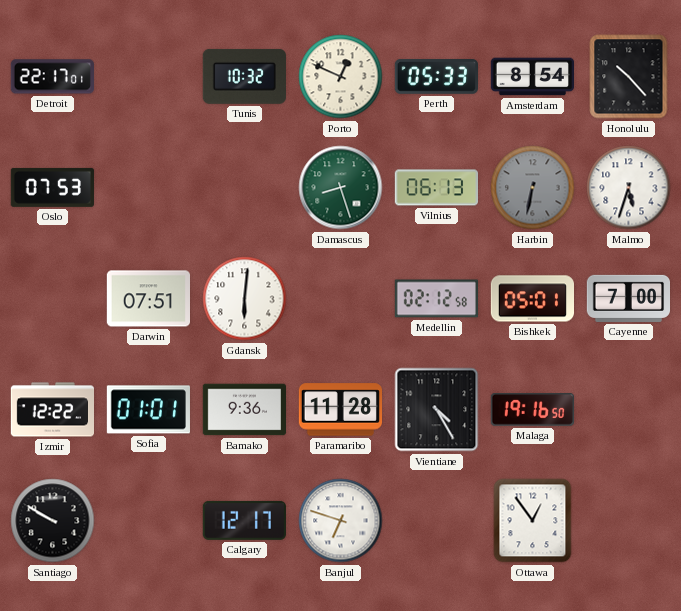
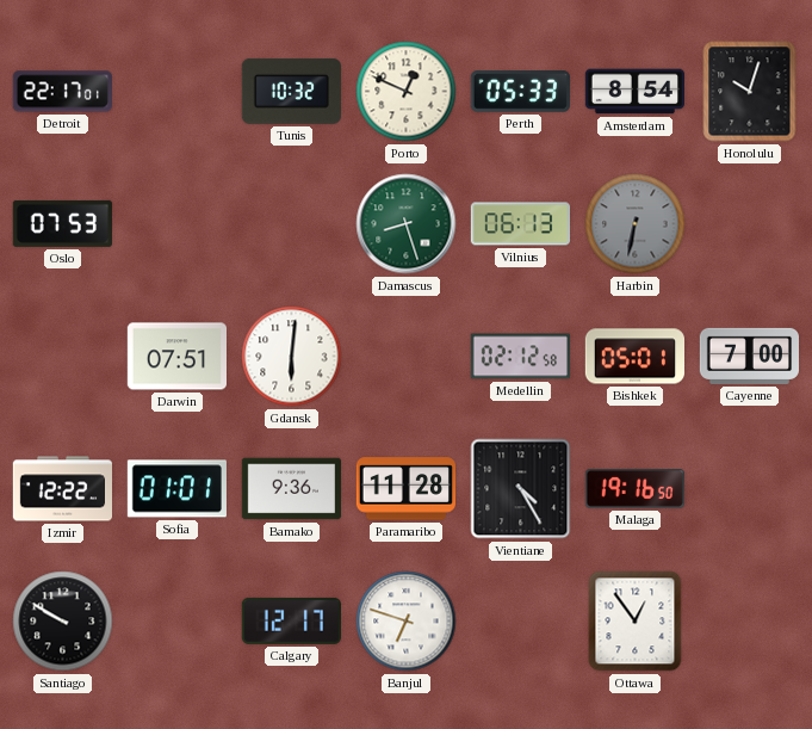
Honolulu: 10:23 -> 10:03 (750, 92)
Malmo: 5:33 -> none (629, 188)
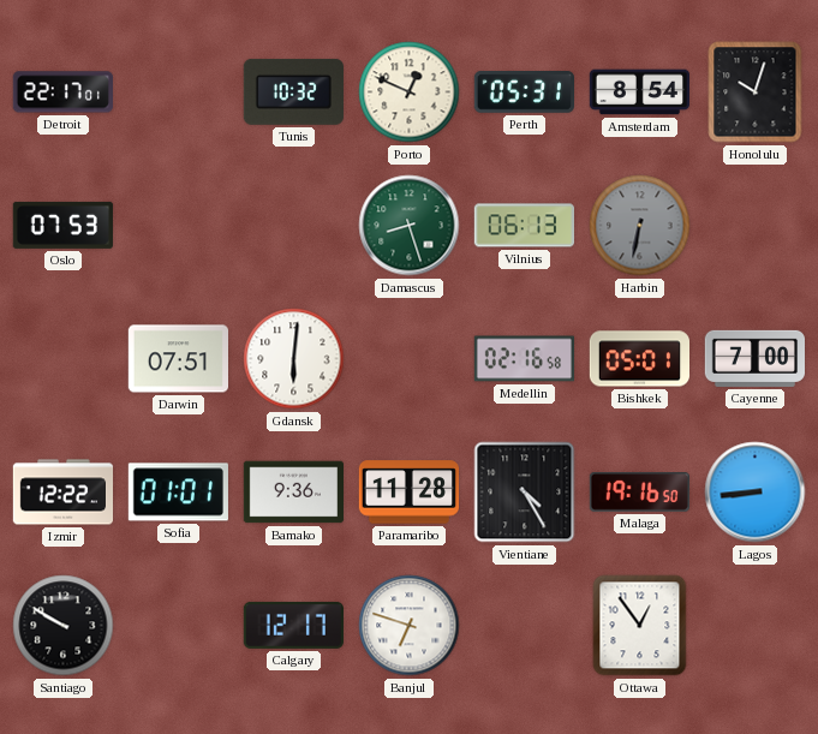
Perth: 05:33 -> 05:31 (524, 93)
Medellin: 02:12 -> 02:16 (524, 359)
Lagos: none -> 8:44 (756, 493)
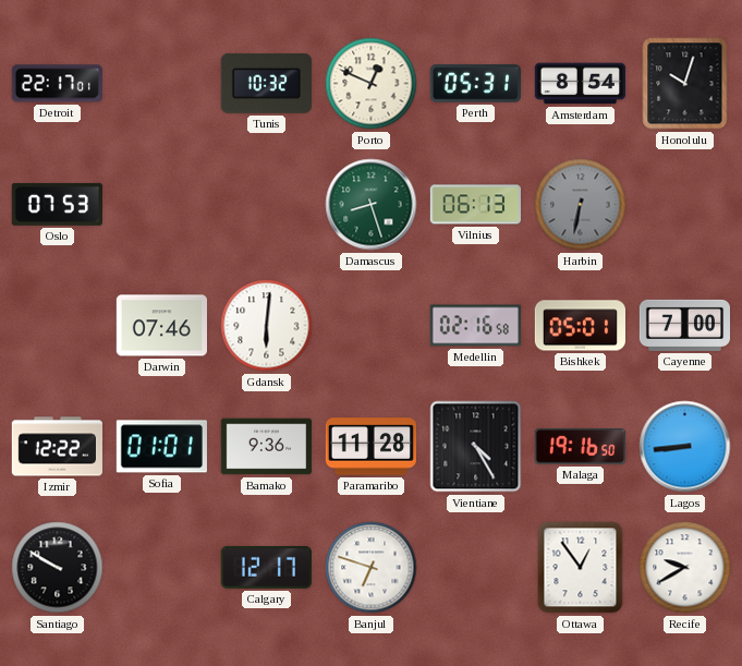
Darwin: 07:51 -> 07:46 (161, 326)
Recife: none -> 9:40 (685, 568)
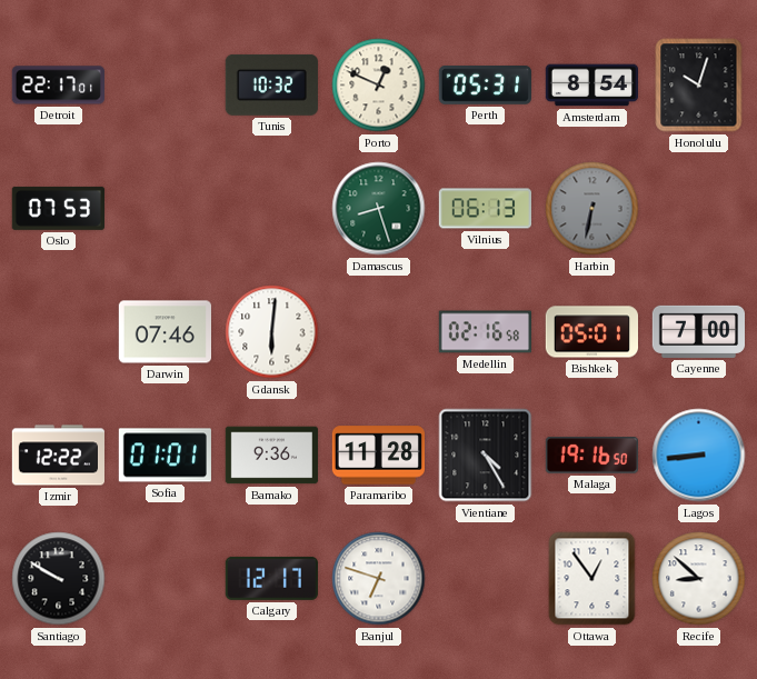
Recife: 9:40 -> 8:52 (699, 579)
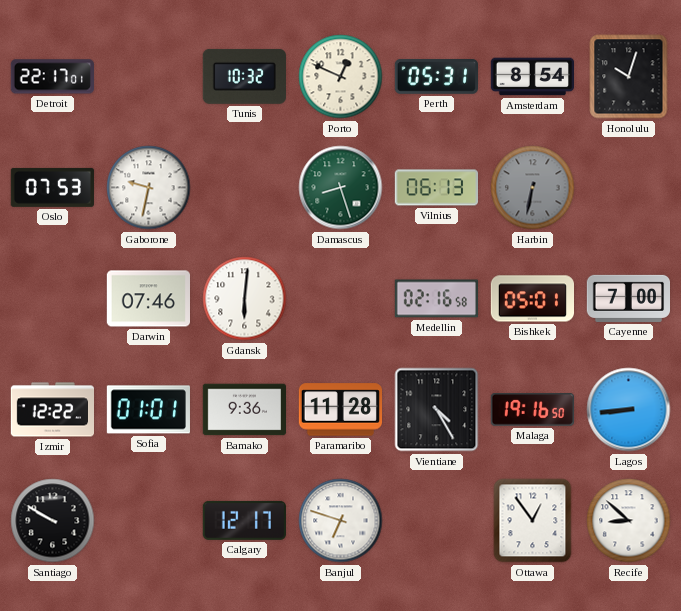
Gaborone: none -> 9:32 (149, 188)
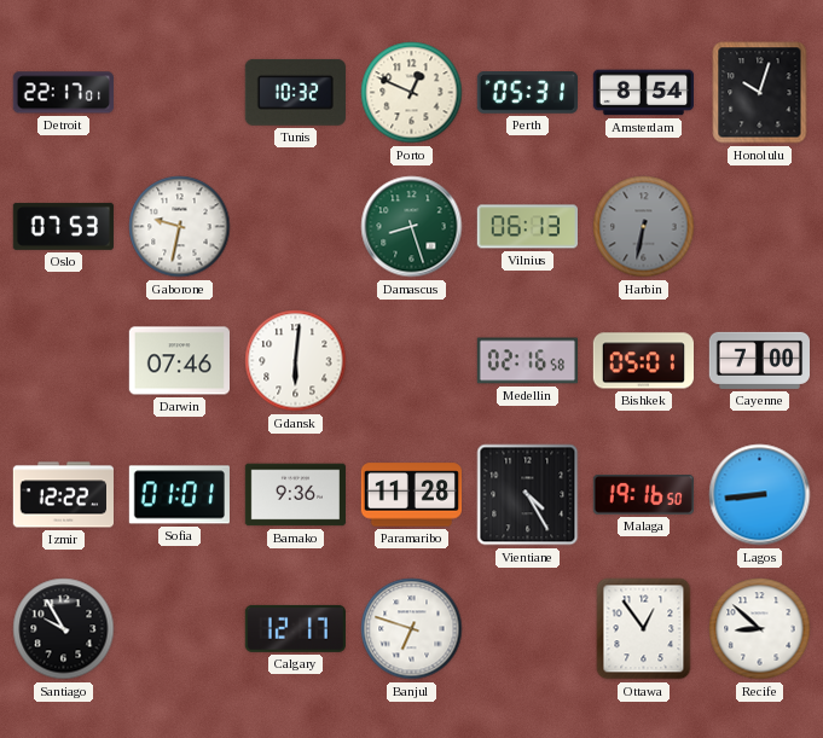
Santiago: 9:50 -> 9:55 (64, 629)
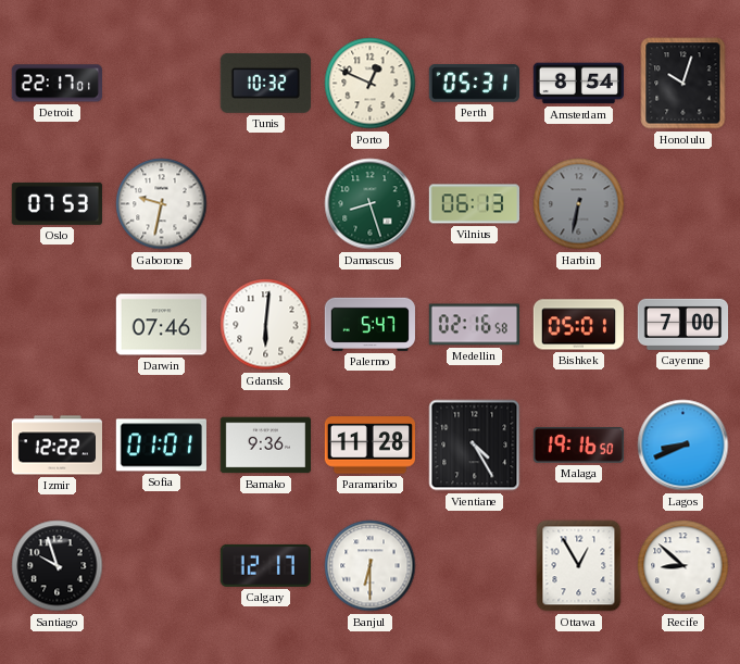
Palermo: none -> 5:47 (369, 324)
Lagos: 8:44 -> 8:41 (683, 446)
Santiago: 9:55 -> 9:57 (58, 566)
Banjul: 6:48 -> 6:30 (371, 566)
Ottawa: 12:54 -> 12:55 (579, 566)
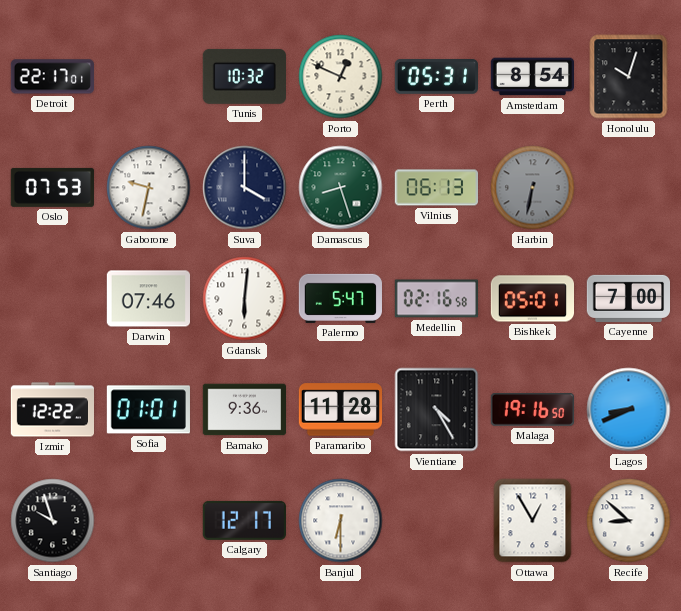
Suva: none -> 4:00 (245, 188)
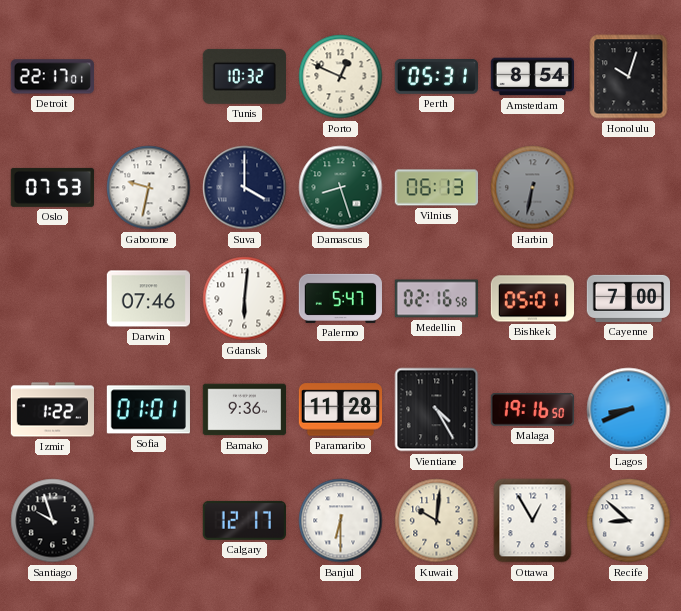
Izmir: 12:22 -> 1:22 (52, 410)
Kuwait: none -> 10:01 (437, 521)
